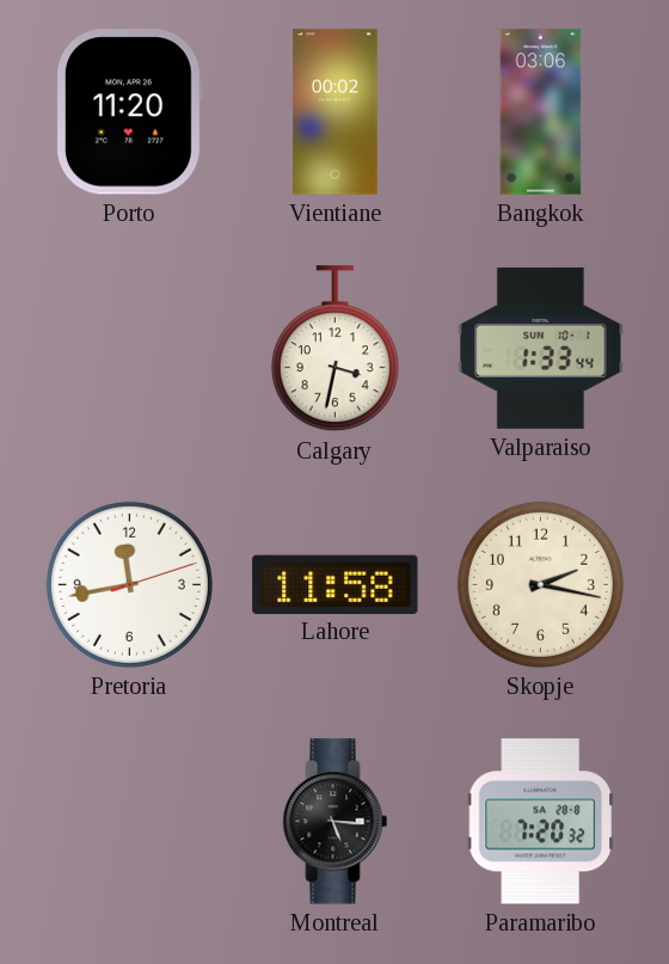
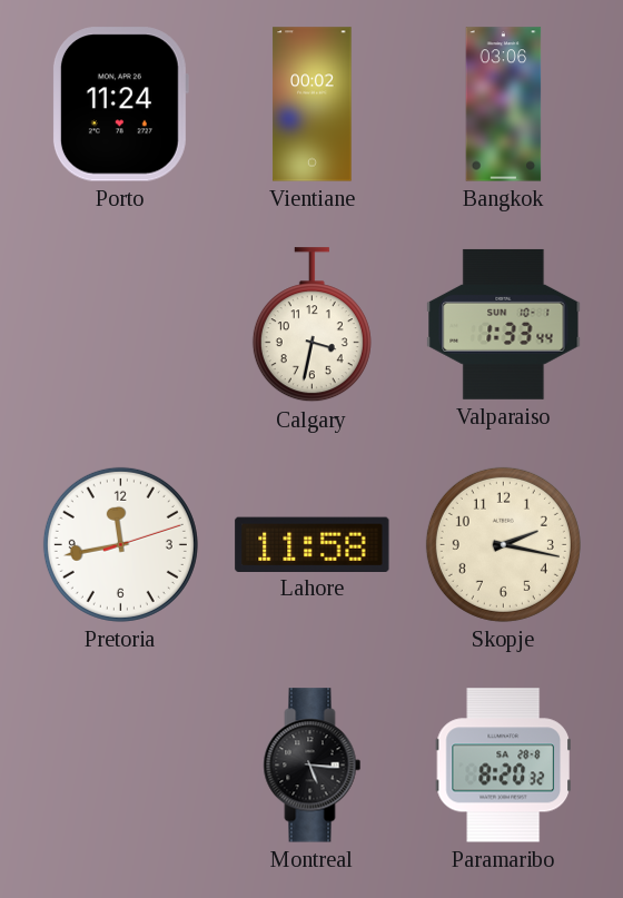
Porto: 11:20 -> 11:24 (120, 105)
Paramaribo: 7:20 -> 8:20 (503, 766)
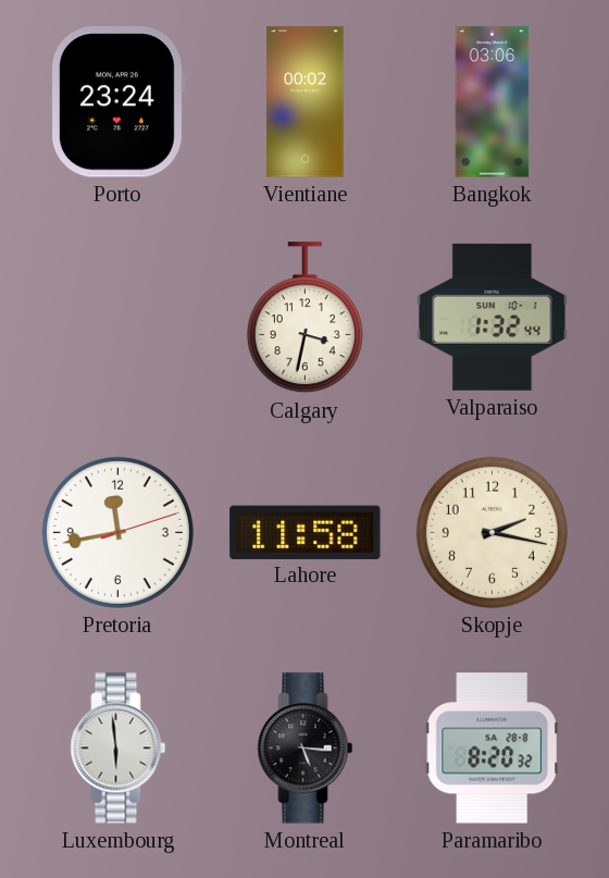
Porto: 11:24 -> 23:24 (117, 102)
Valparaiso: 1:33 -> 1:32 (493, 317)
Luxembourg: none -> 5:59 (119, 749)
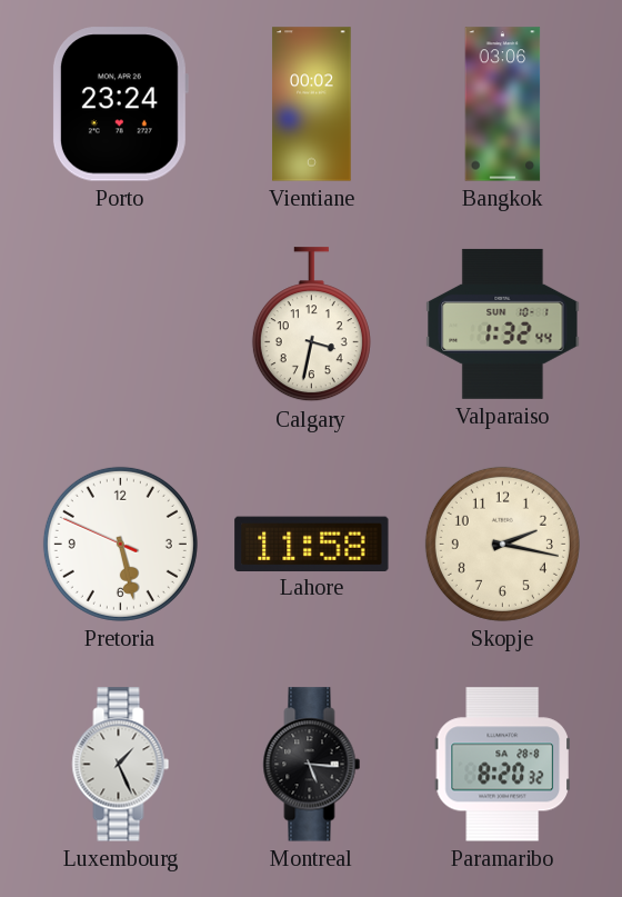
Pretoria: 11:43 -> 5:27 (120, 544)
Luxembourg: 5:59 -> 1:26 (121, 765)
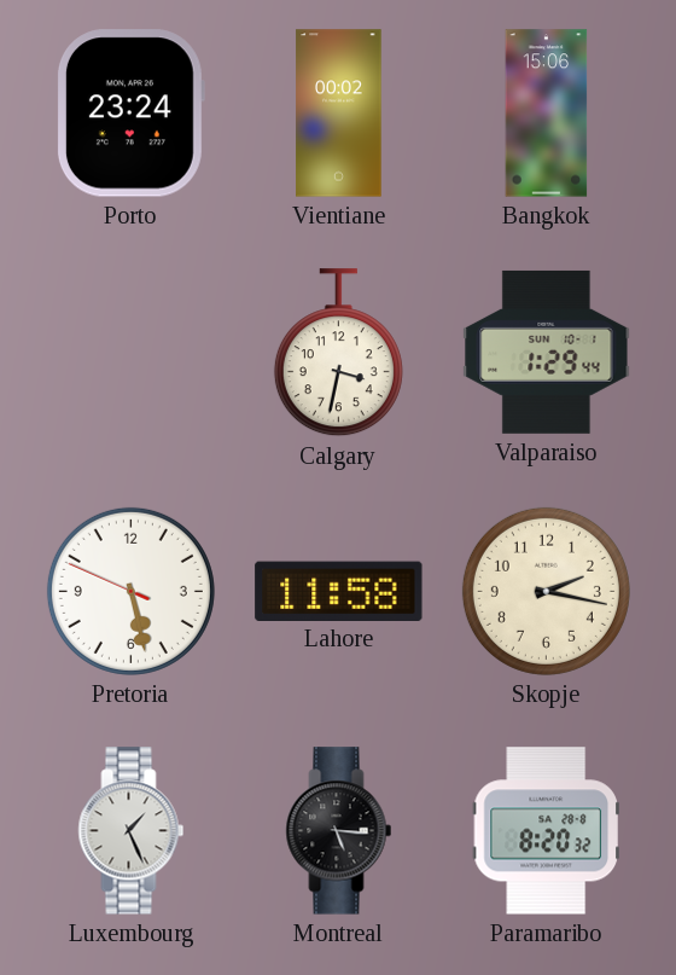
Bangkok: 03:06 -> 15:06 (547, 114)
Valparaiso: 1:32 -> 1:29 (547, 352)
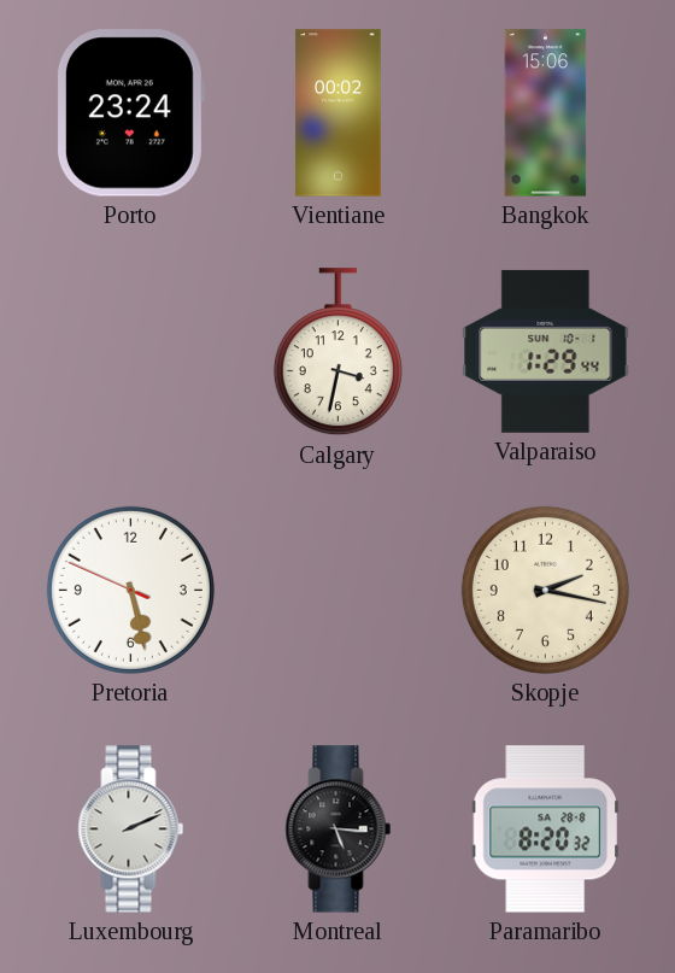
Lahore: 11:58 -> none (339, 591)
Luxembourg: 1:26 -> 2:11 (131, 830)
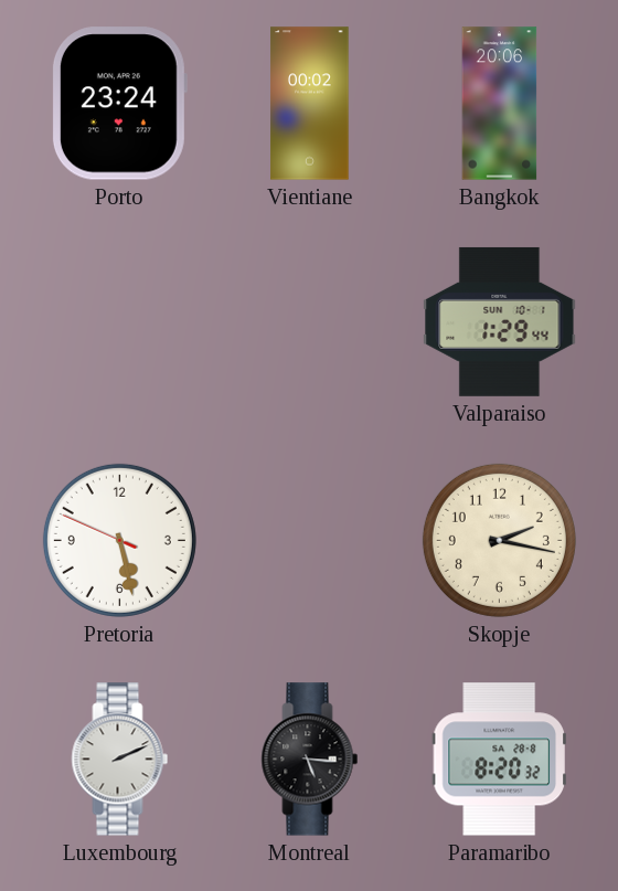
Bangkok: 15:06 -> 20:06 (500, 104)
Calgary: 3:32 -> none (337, 352)
